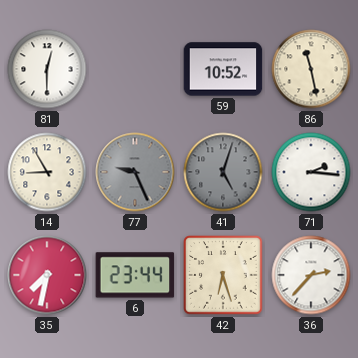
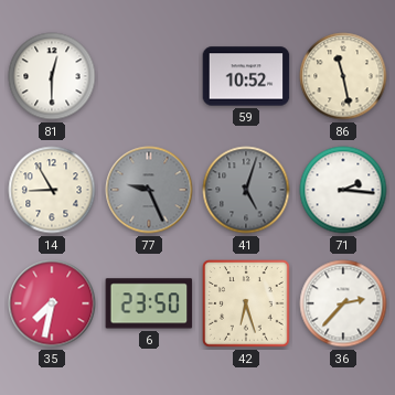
6: 23:44 -> 23:50 (149, 303)
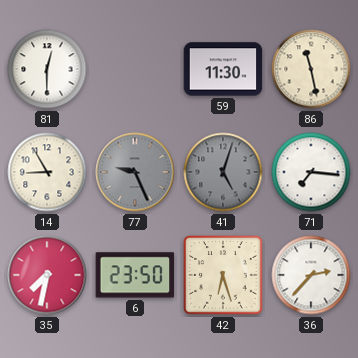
59: 10:52 -> 11:30 (223, 69)
71: 2:16 -> 7:16 (311, 172)
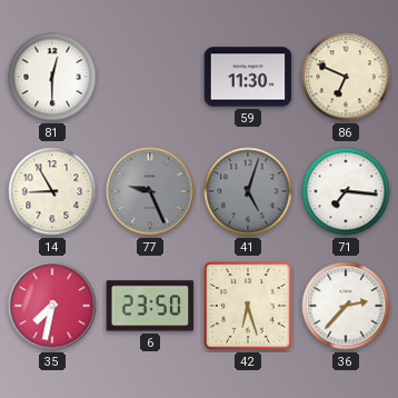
86: 11:28 -> 6:49 (346, 77)
